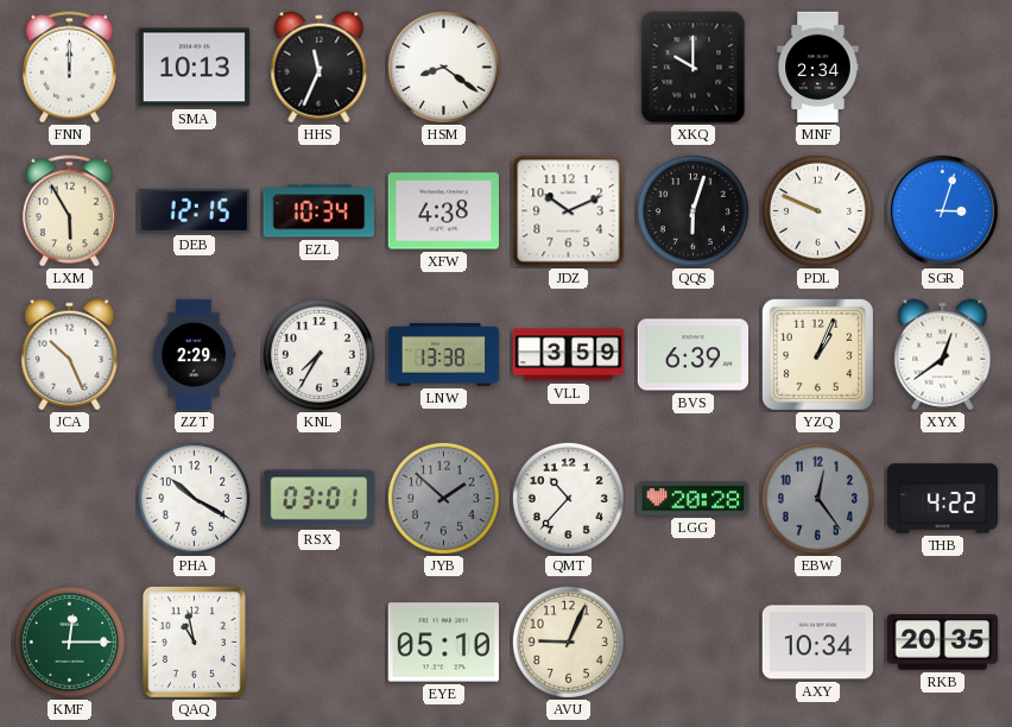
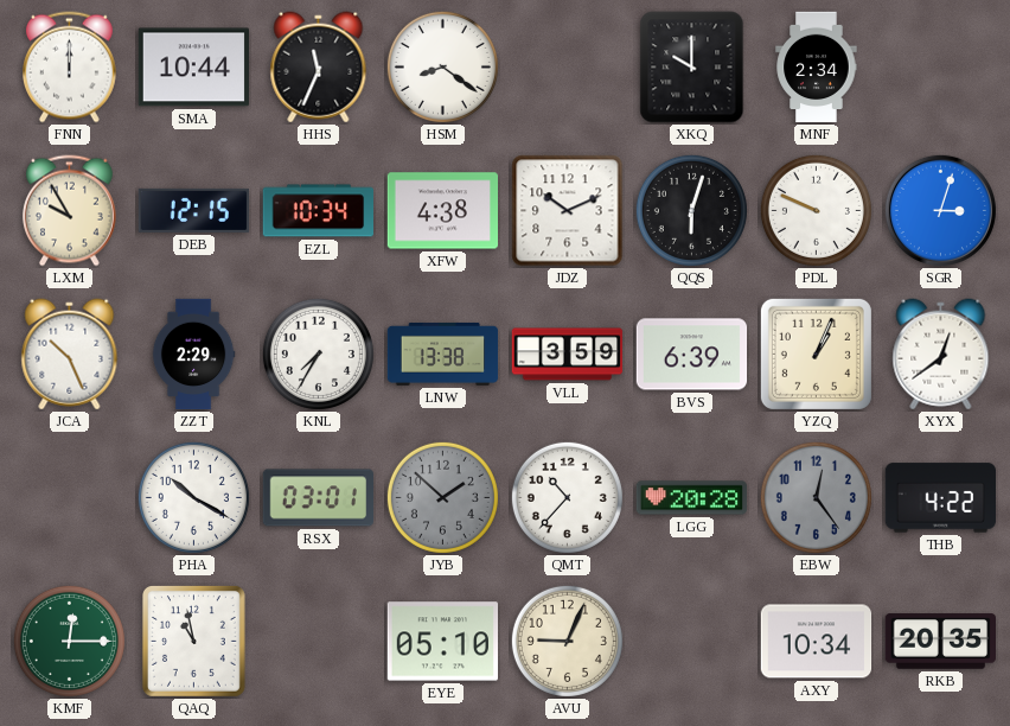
SMA: 10:13 -> 10:44 (193, 68)
LXM: 5:55 -> 9:55 (69, 211)
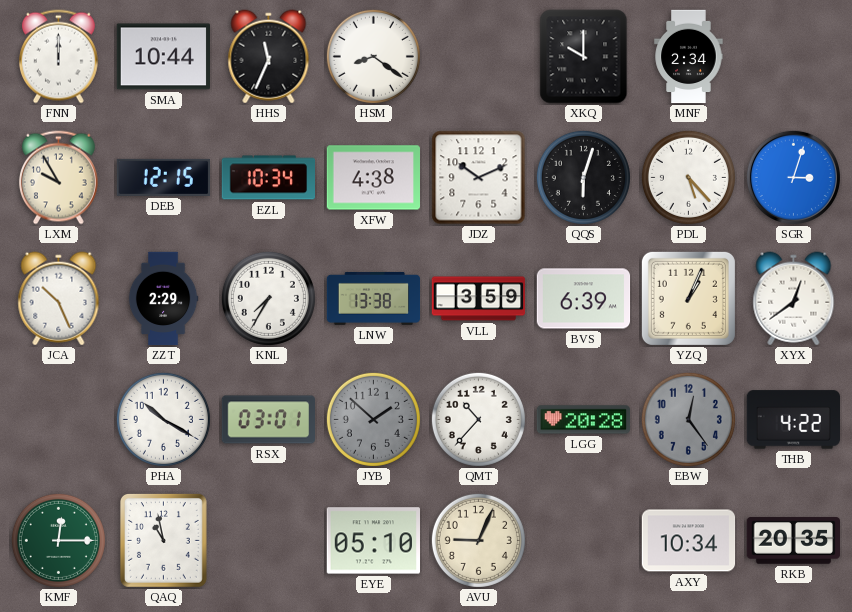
PDL: 9:49 -> 5:23 (688, 177)
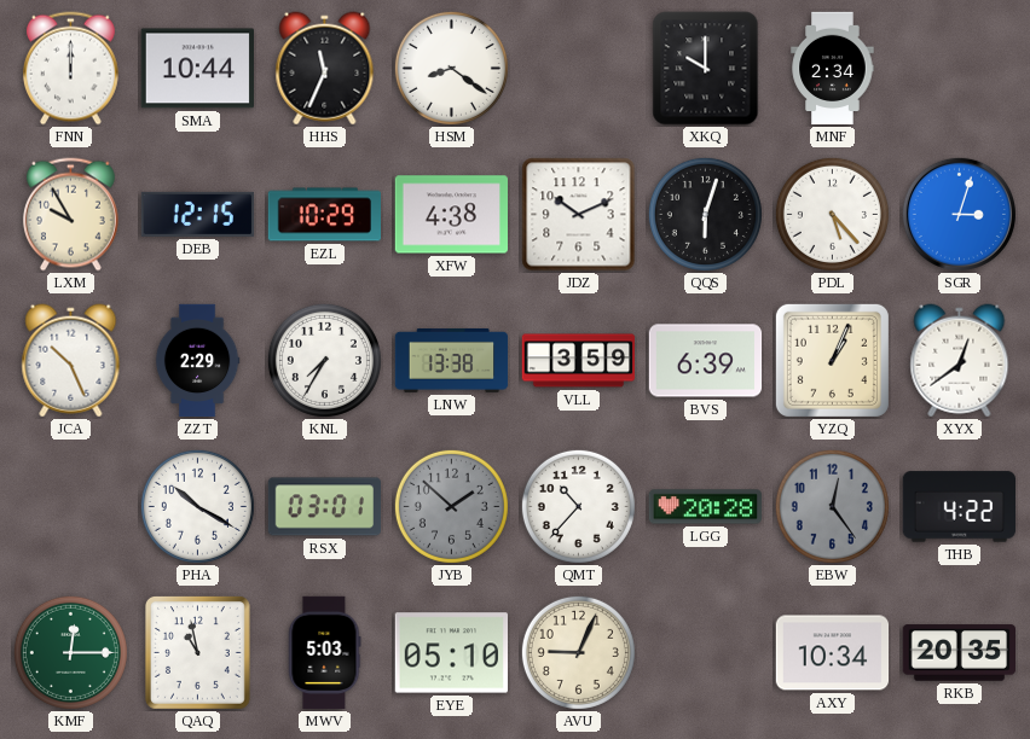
EZL: 10:34 -> 10:29 (325, 215)
MWV: none -> 5:03 (324, 653)
